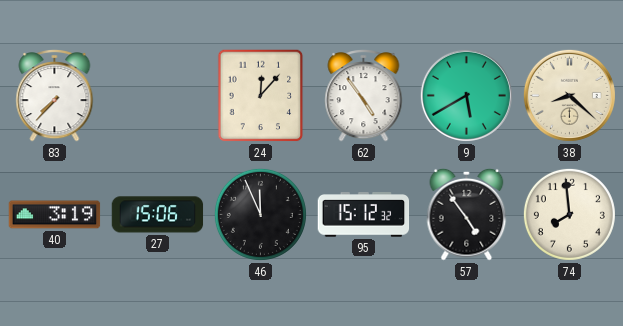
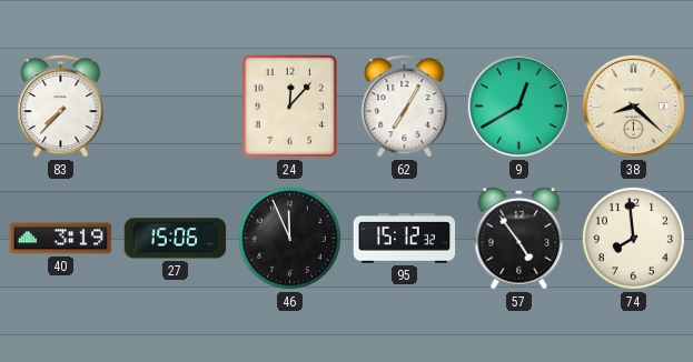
62: 4:54 -> 7:05 (405, 107)
9: 5:40 -> 12:40 (518, 105)
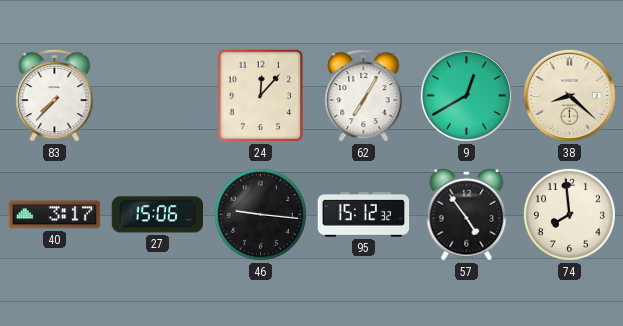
40: 3:19 -> 3:17 (55, 215)
46: 11:56 -> 9:16 (260, 214)
